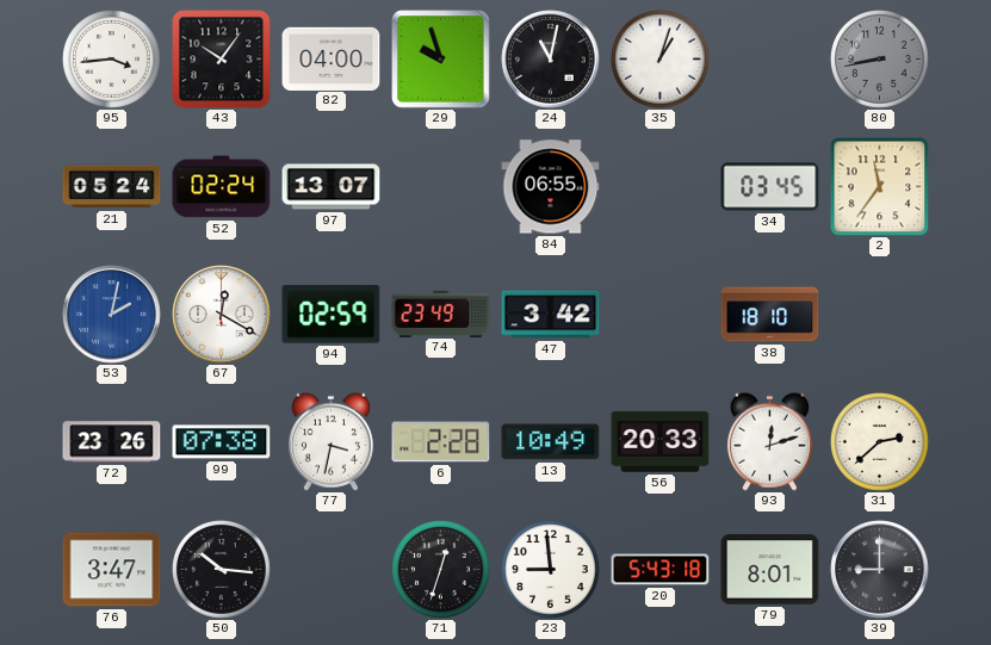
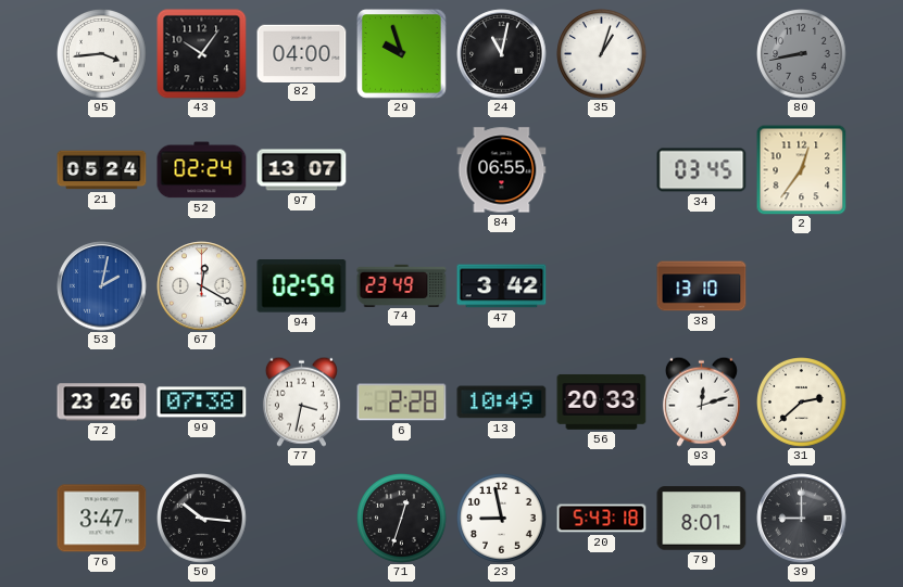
2: 11:36 -> 12:36 (801, 169)
38: 18:10 -> 13:10 (702, 286)
23: 8:59 -> 8:58 (502, 519)
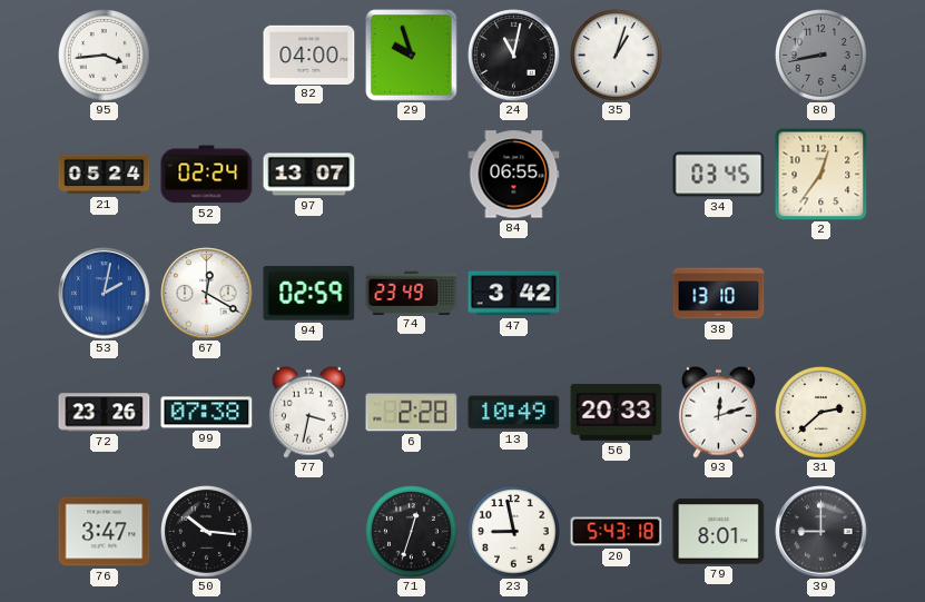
43: 10:06 -> none (202, 54)
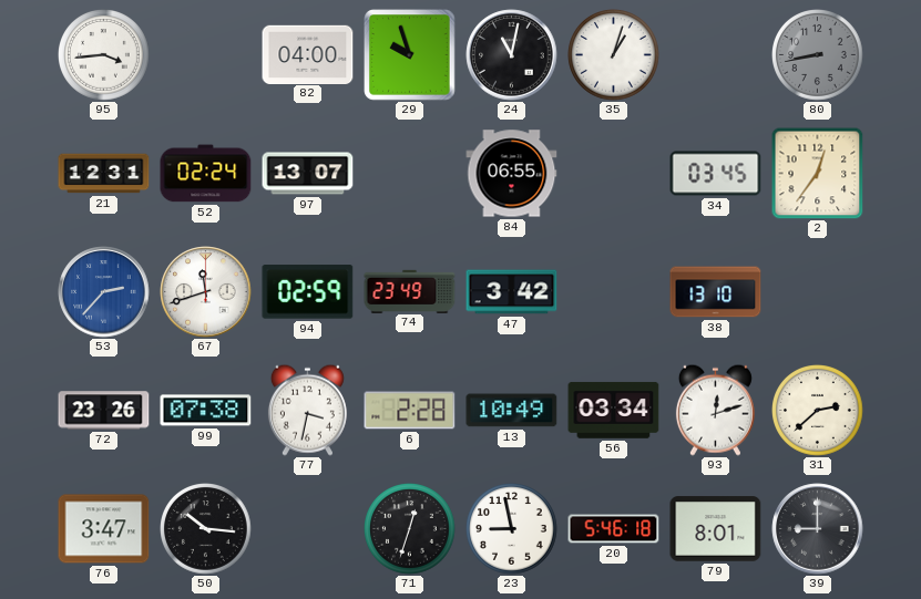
21: 05:24 -> 12:31 (104, 174)
53: 2:02 -> 2:37 (104, 292)
67: 12:20 -> 11:42 (206, 292)
56: 20:33 -> 03:34 (614, 410)
20: 5:43 -> 5:46 (614, 529)
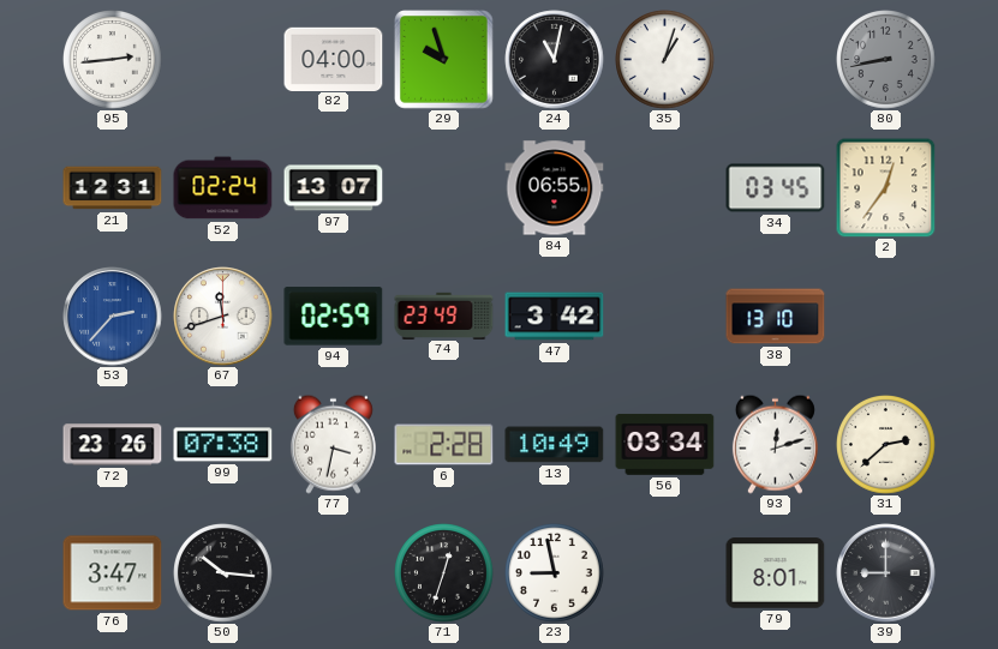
95: 3:44 -> 2:44 (113, 60)
20: 5:46 -> none (614, 529)
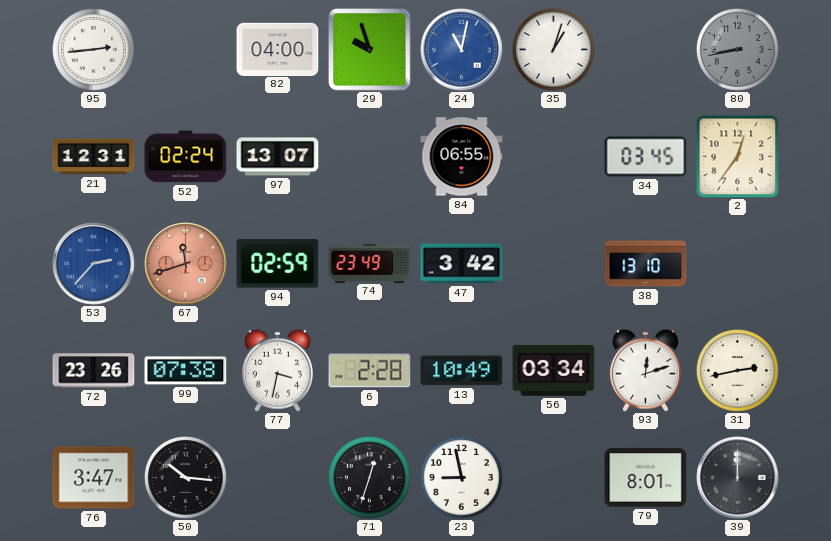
24 dial: black -> blue (462, 50)
67 dial: white -> salmon (186, 264)
31: 2:38 -> 2:43 (738, 371)
39: 9:00 -> 12:00 (738, 478)
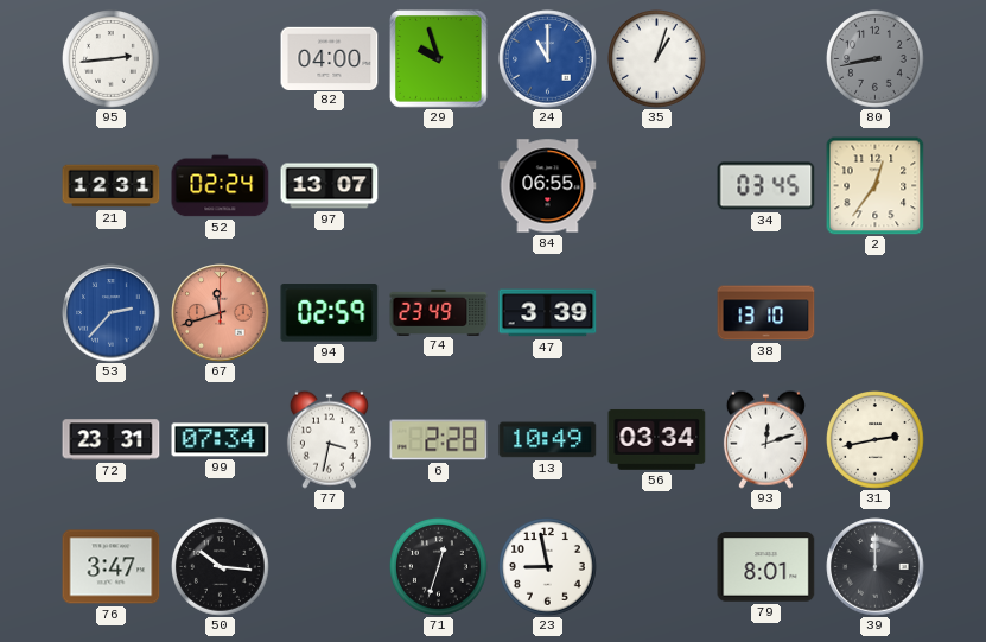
24: 11:02 -> 11:00 (548, 59)
47: 3:42 -> 3:39 (548, 313)
72: 23:26 -> 23:31 (112, 440)
99: 07:38 -> 07:34 (221, 440)
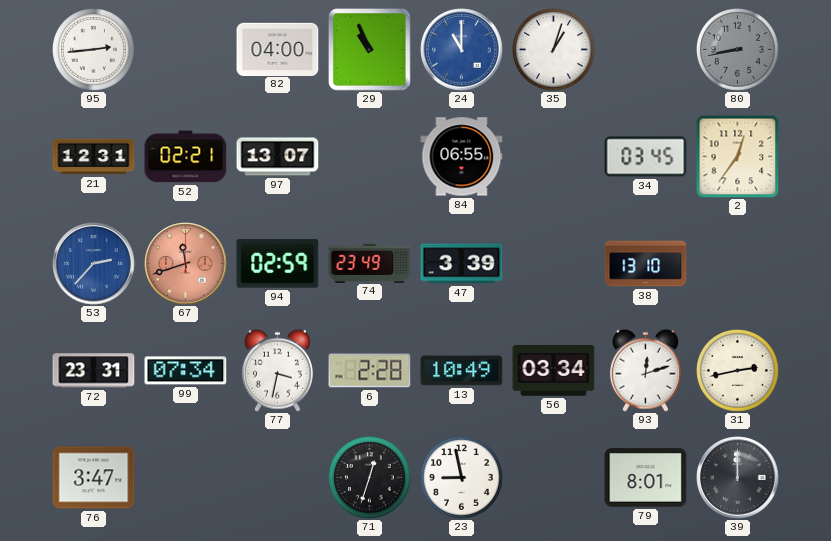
29: 9:57 -> 10:56 (370, 50)
52: 02:24 -> 02:21 (186, 157)
50: 10:16 -> none (221, 567)
